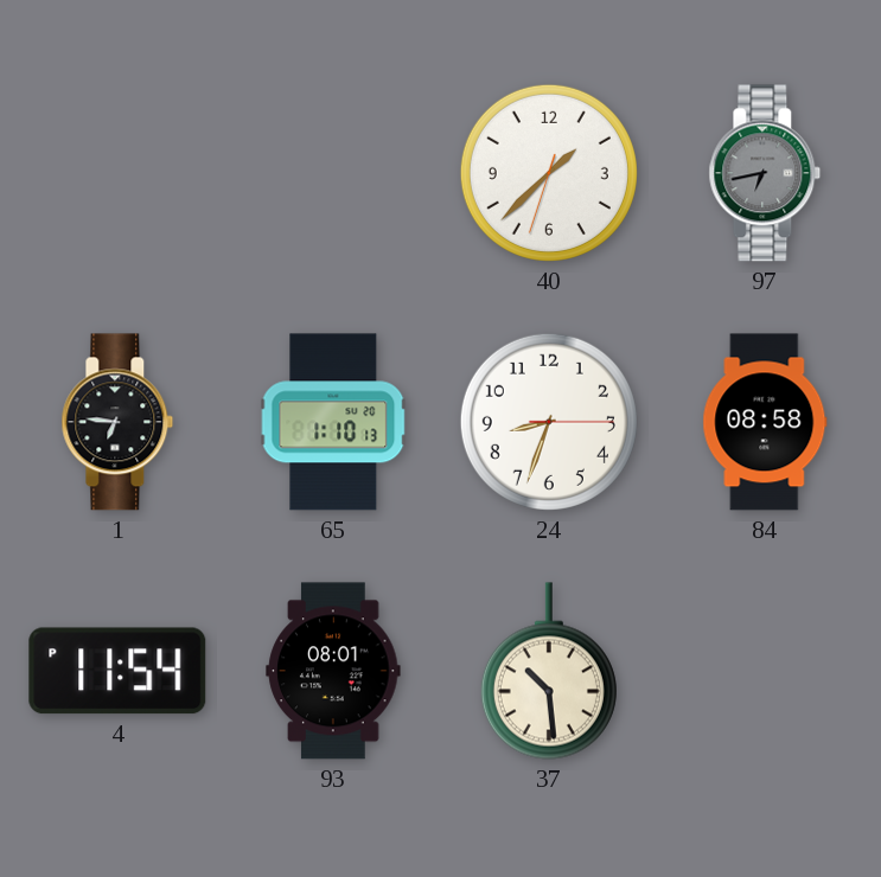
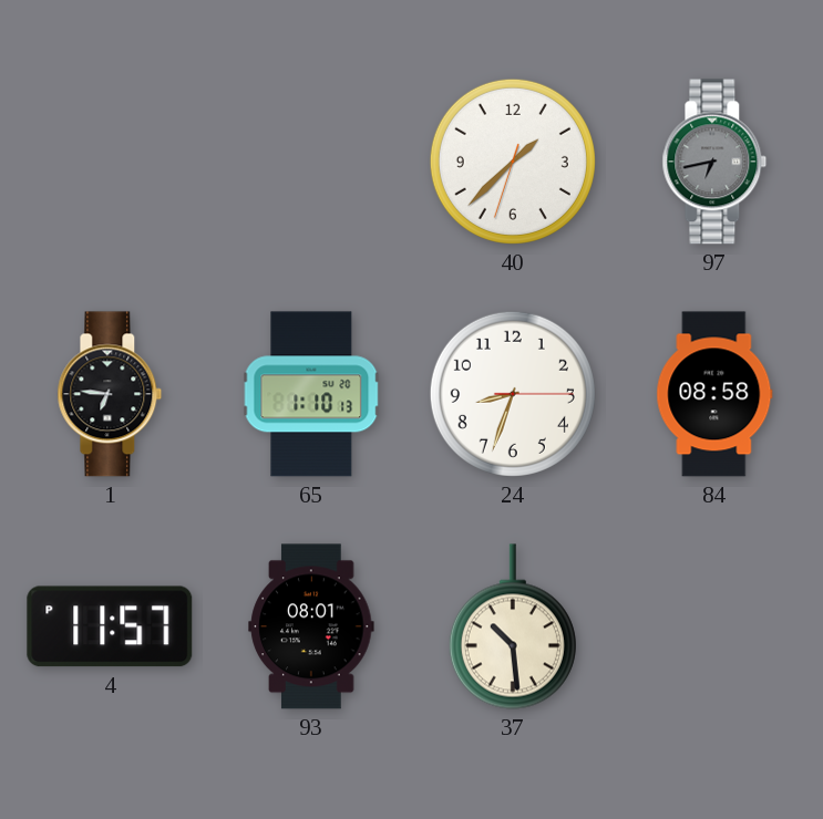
4: 11:54 -> 11:57 (110, 626)
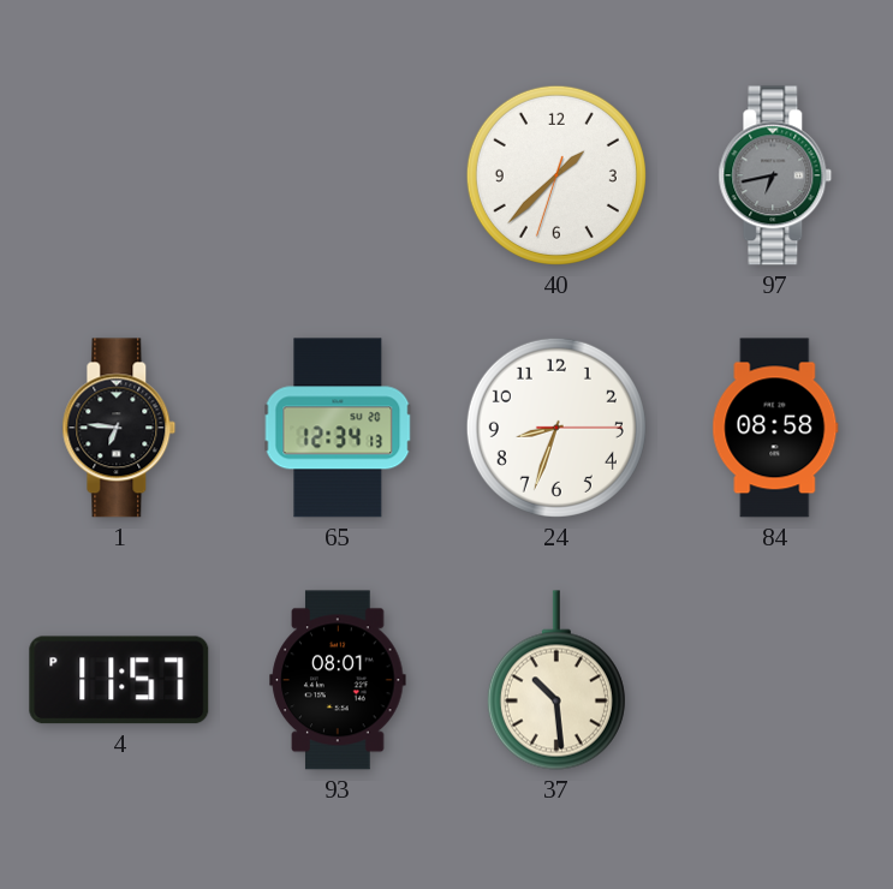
65: 1:10 -> 12:34 (338, 428)
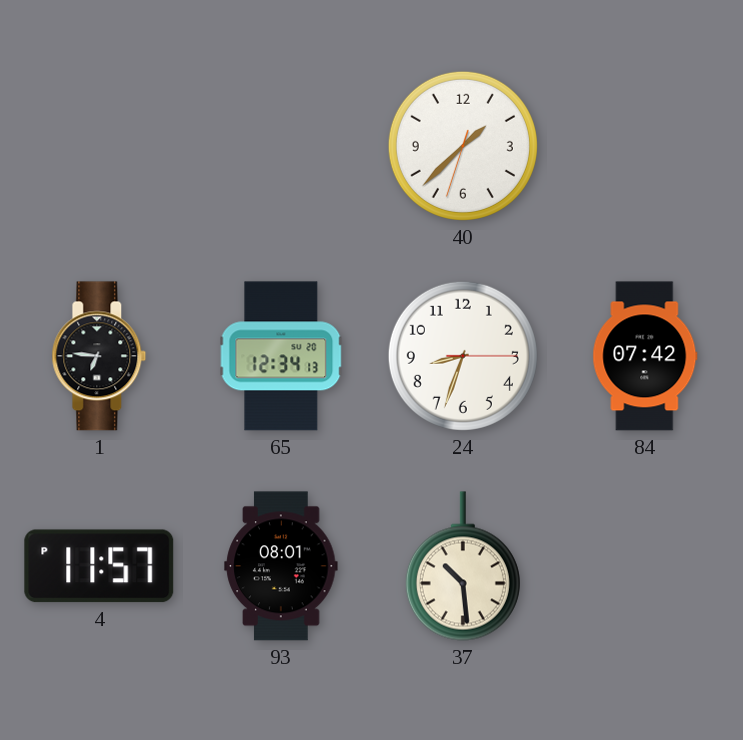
97: 6:43 -> none (775, 175)
84: 08:58 -> 07:42 (645, 356)
